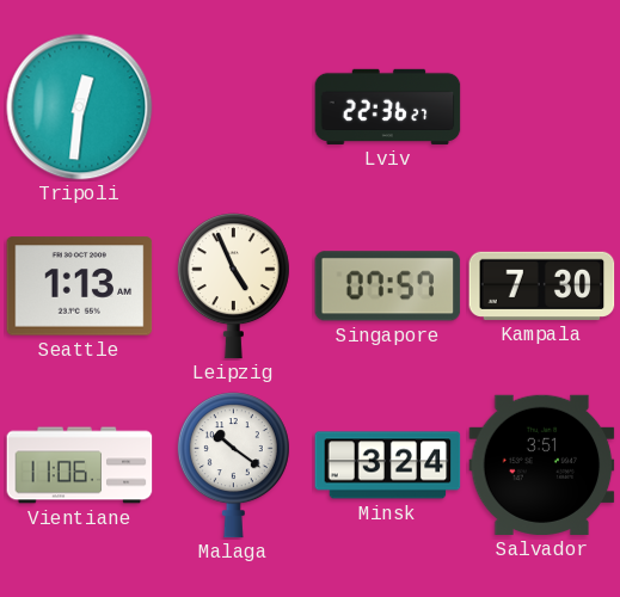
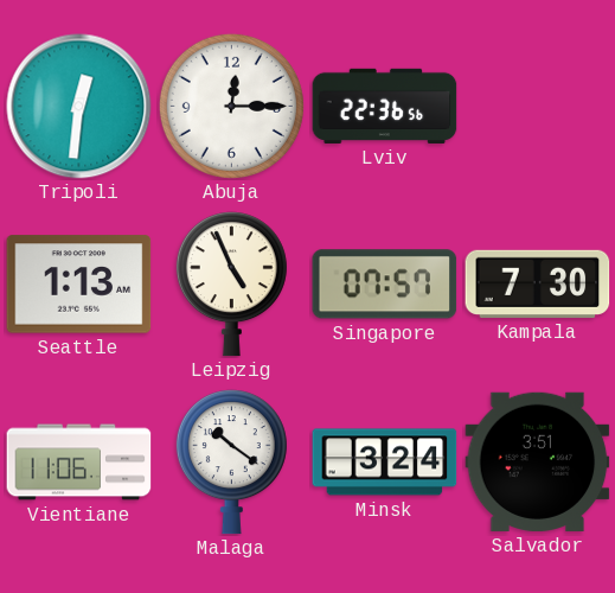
Abuja: none -> 12:15 (231, 106)
Lviv: 22:36:27 -> 22:36:56 (385, 106)
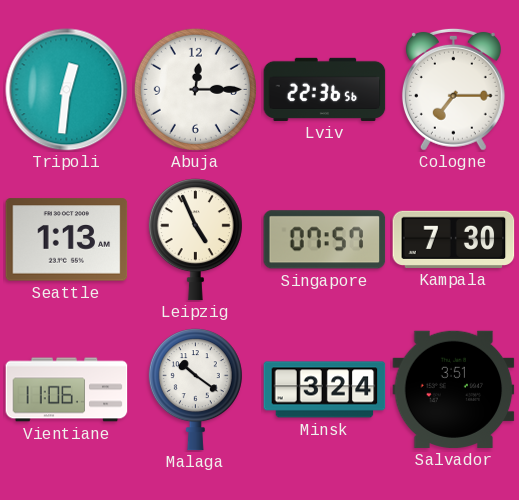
Cologne: none -> 7:15 (453, 89)
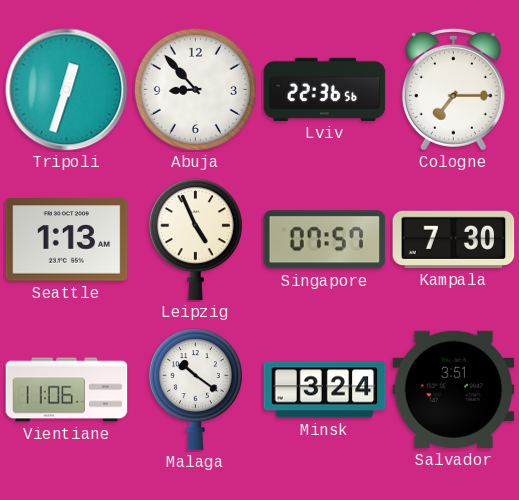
Tripoli: 12:31 -> 12:33 (67, 90)
Abuja: 12:15 -> 8:53 (195, 89)
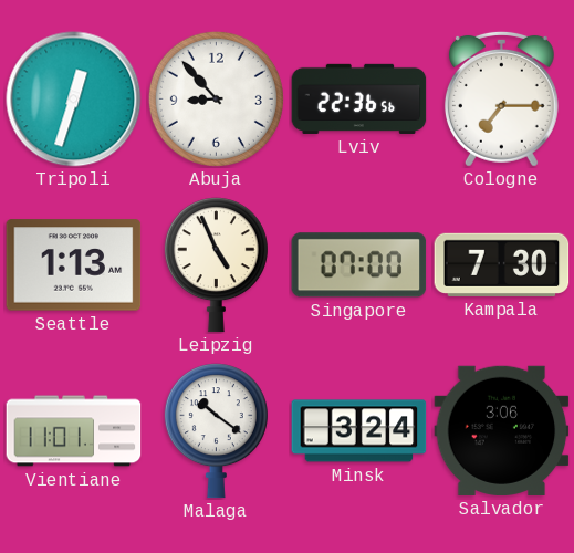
Singapore: 07:57 -> 07:00 (359, 265)
Vientiane: 11:06 -> 11:01 (74, 431)
Salvador: 3:51 -> 3:06 (502, 430)
